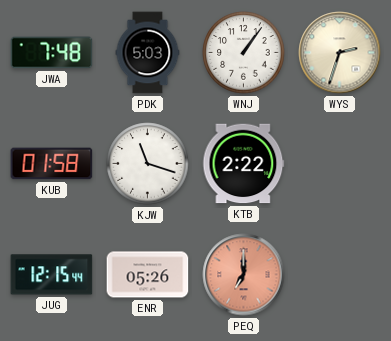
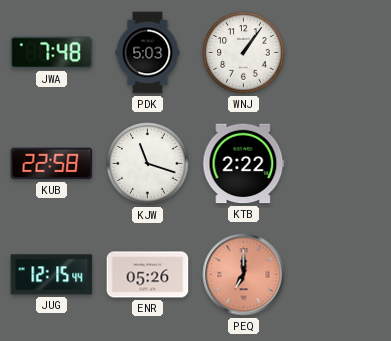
WYS: 2:33 -> none (340, 53)
KUB: 01:58 -> 22:58 (52, 164)
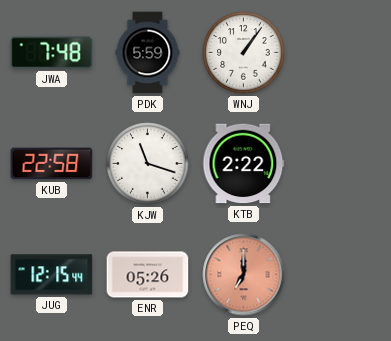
PDK: 5:03 -> 5:59 (148, 53)
